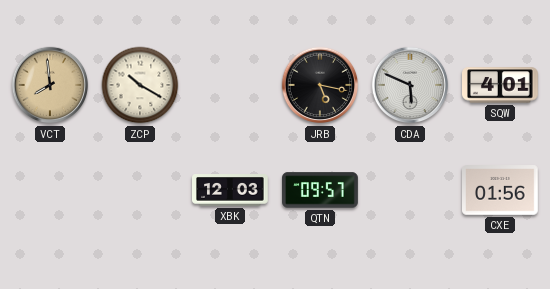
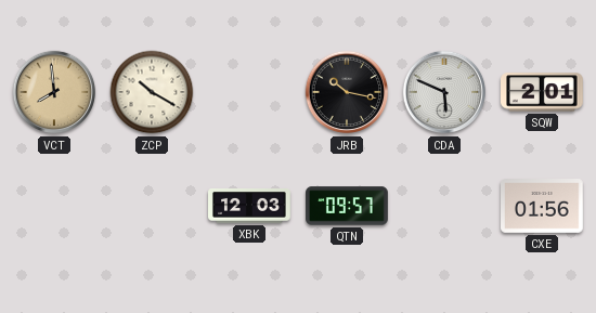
JRB: 5:17 -> 10:17 (347, 92)
SQW: 4:01 -> 2:01 (543, 92)
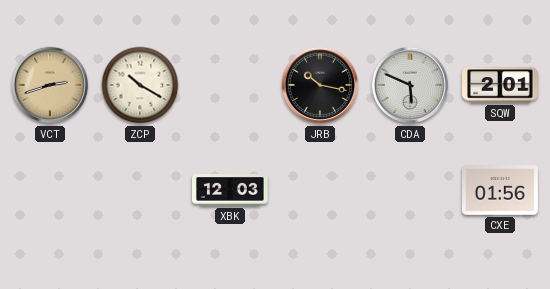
VCT: 7:59 -> 2:42 (50, 85)
QTN: 09:57 -> none (347, 206)
